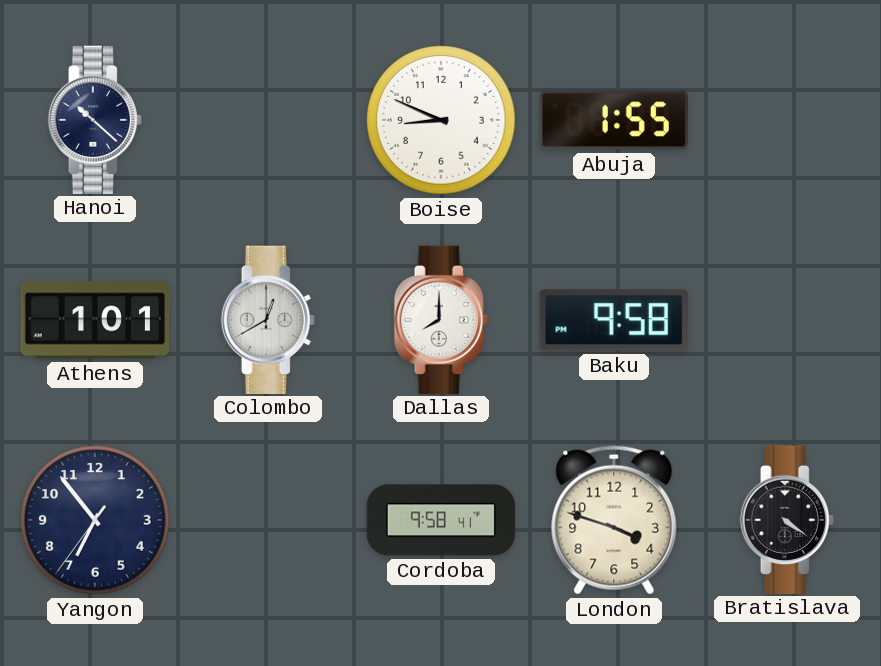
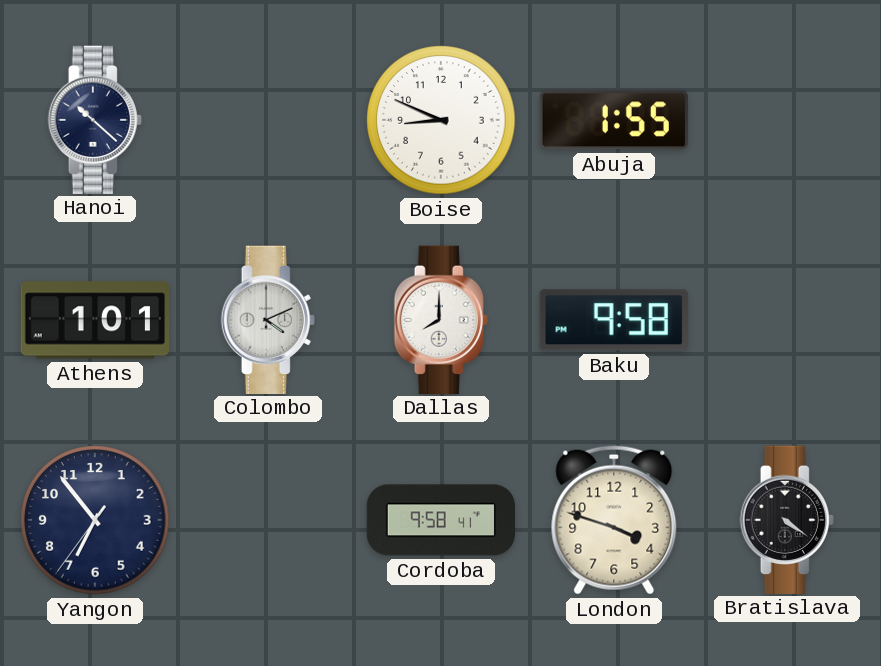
Colombo: 12:40 -> 4:11 (268, 319)
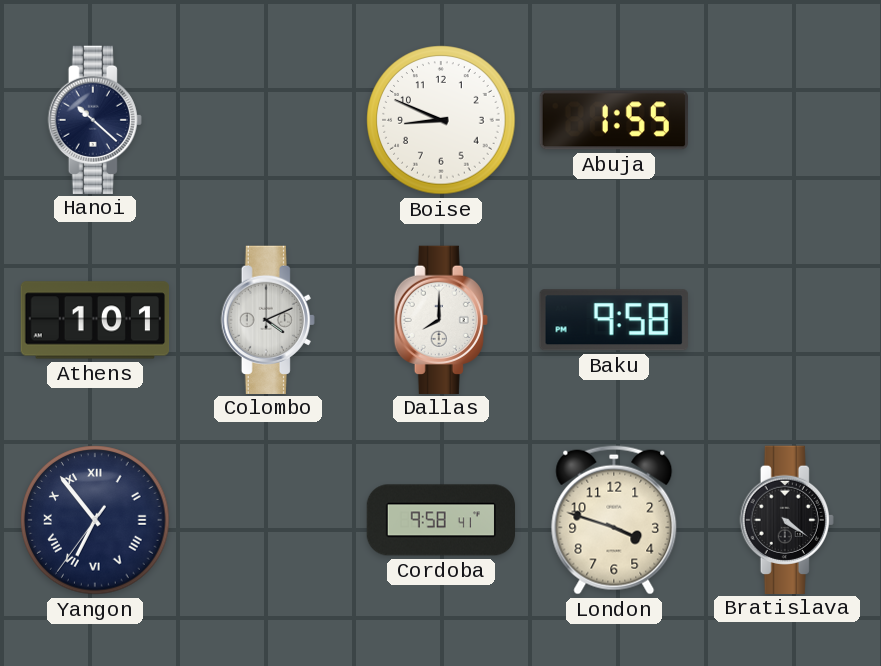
Yangon numerals: Arabic -> Roman (95, 520)
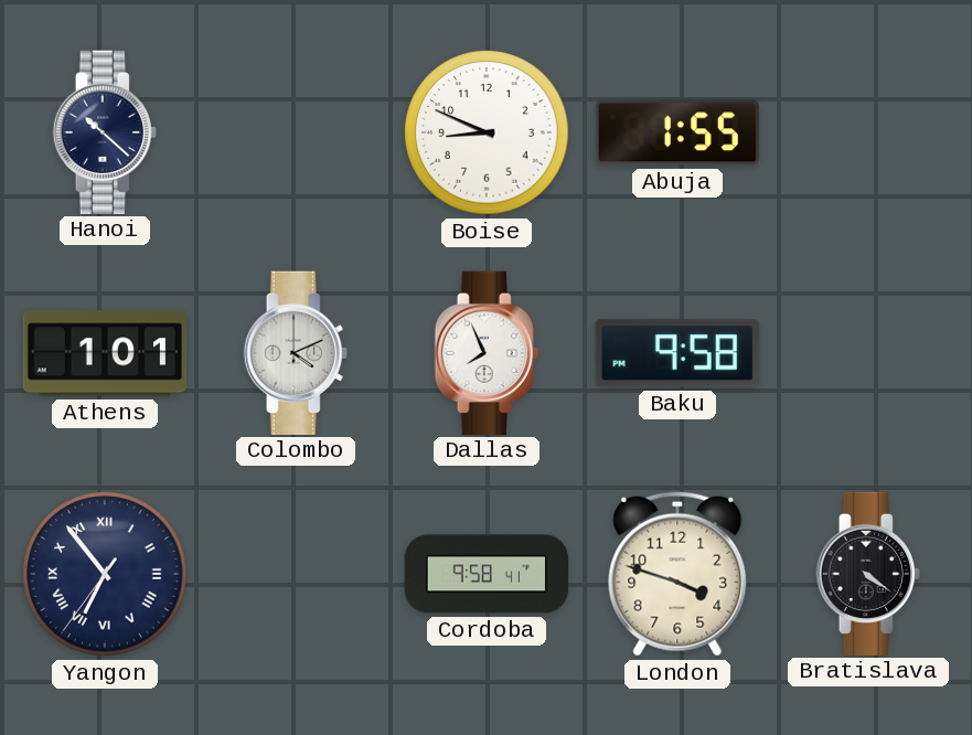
Dallas: 8:00 -> 7:56 (487, 352)
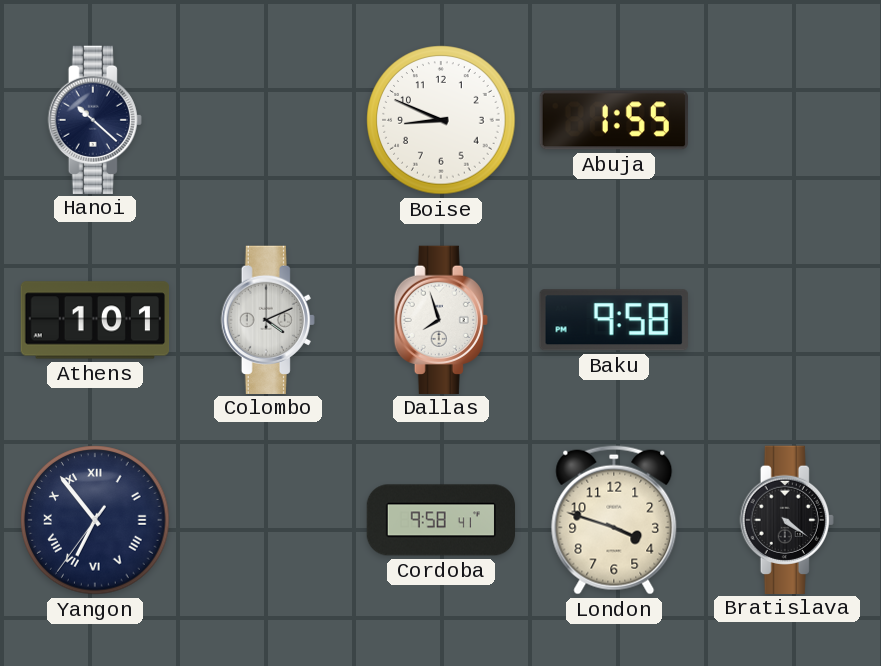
Dallas: 7:56 -> 7:57 (441, 319)
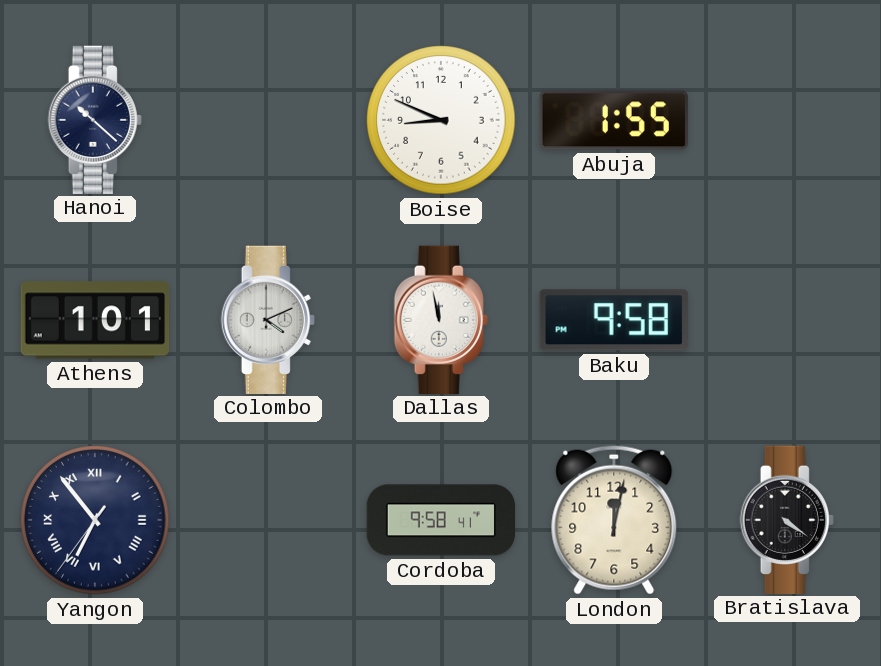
Dallas: 7:57 -> 11:58 (441, 319)
London: 3:48 -> 12:02 (614, 520)
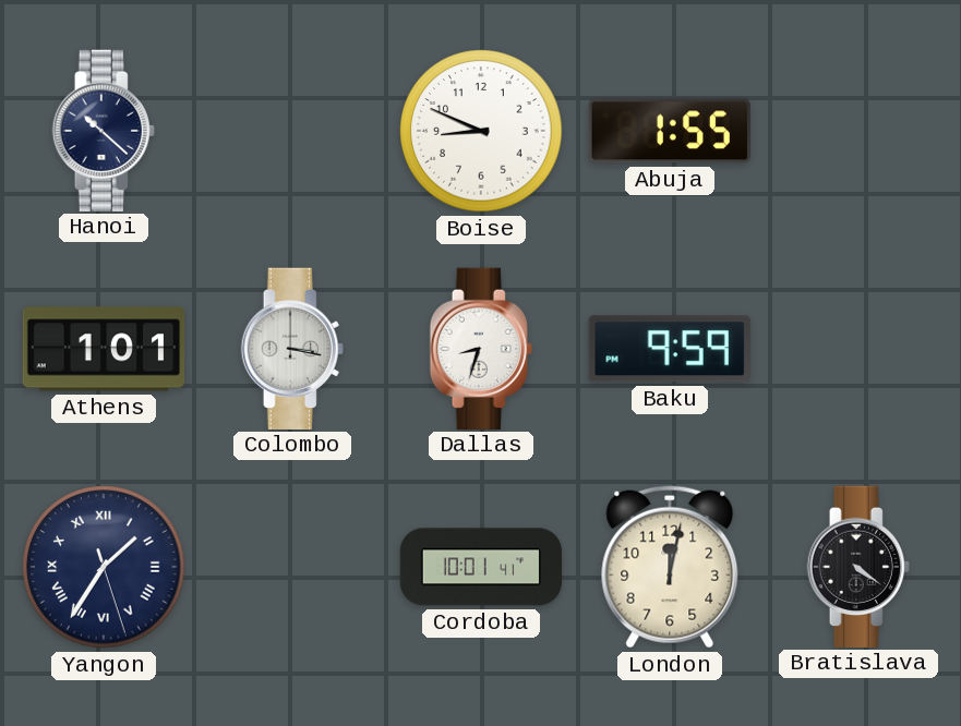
Colombo: 4:11 -> 3:17 (292, 348)
Dallas: 11:58 -> 8:33 (481, 348)
Baku: 9:58 -> 9:59 (670, 349)
Yangon: 6:53 -> 1:35 (104, 567)
Cordoba: 9:58 -> 10:01 (481, 567)
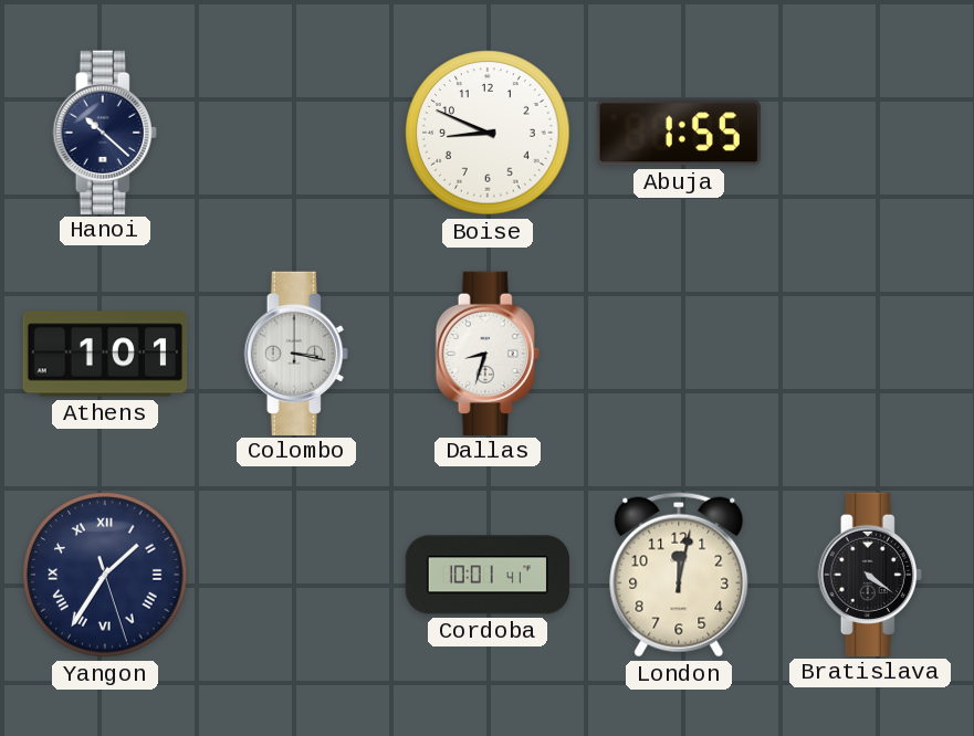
Baku: 9:59 -> none (670, 349)
